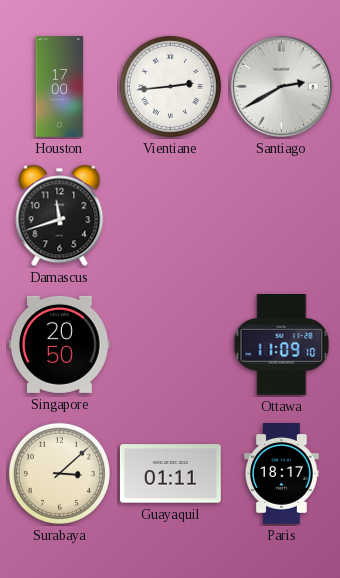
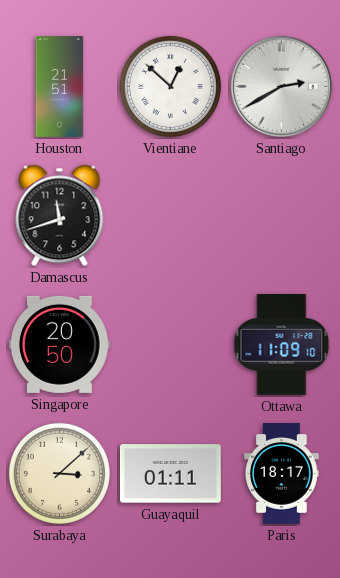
Houston: 17:00 -> 21:51 (60, 87)
Vientiane: 2:44 -> 12:52 (170, 86)
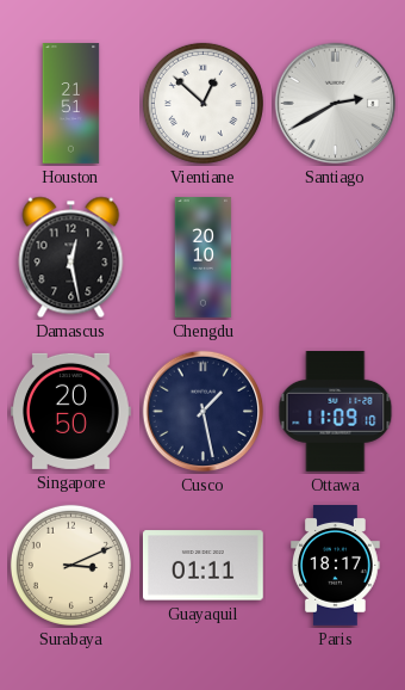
Damascus: 11:42 -> 12:28 (71, 258)
Chengdu: none -> 20:10 (204, 258)
Cusco: none -> 1:28 (204, 412)
Surabaya: 3:08 -> 3:11 (70, 565)
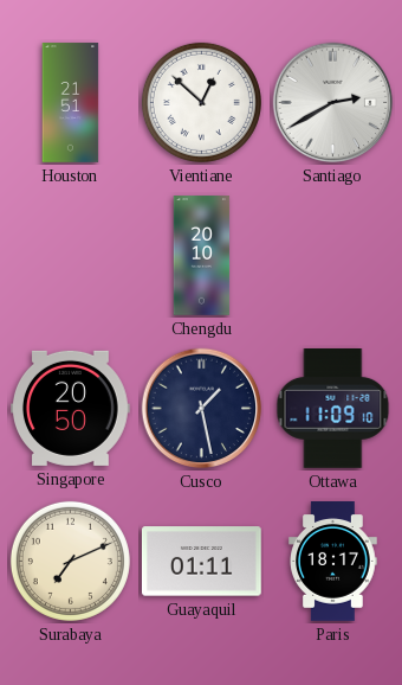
Damascus: 12:28 -> none (71, 258)
Surabaya: 3:11 -> 7:11 (70, 561)
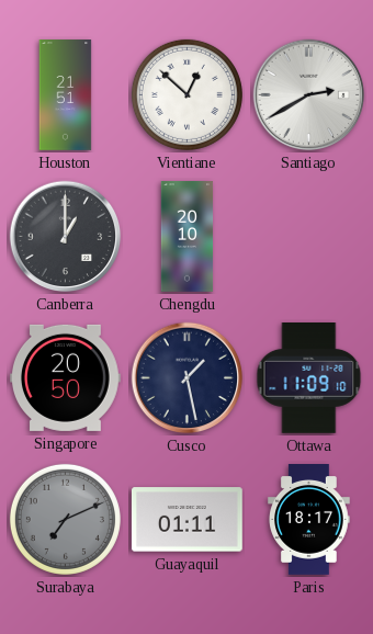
Canberra: none -> 1:00 (66, 237)
Surabaya dial: cream -> grey (65, 519)
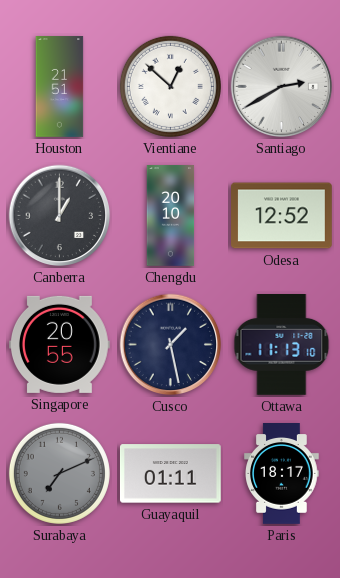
Odesa: none -> 12:52 (282, 216)
Singapore: 20:50 -> 20:55 (60, 344)
Ottawa: 11:09 -> 11:13 (282, 345)
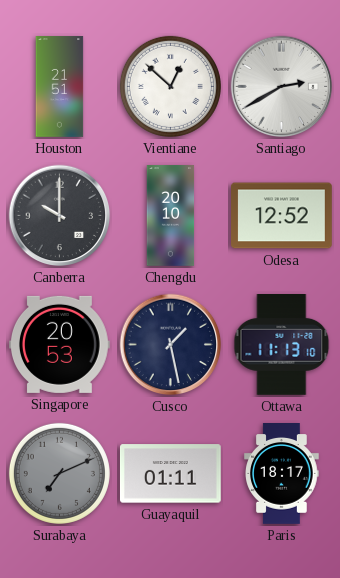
Canberra: 1:00 -> 10:00 (60, 216)
Singapore: 20:55 -> 20:53 (60, 344)
